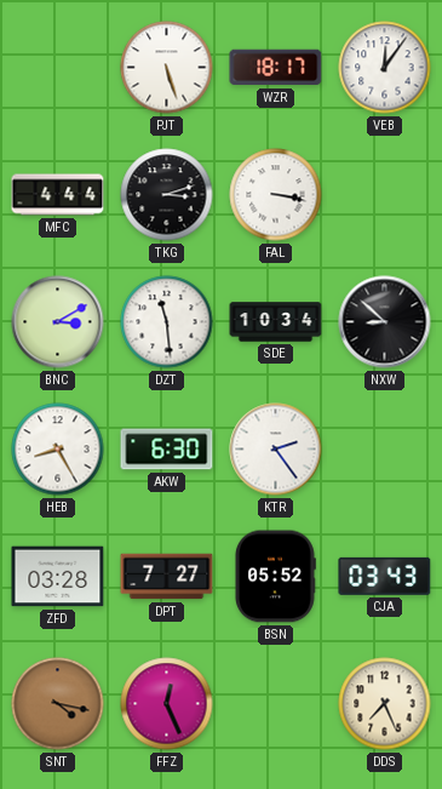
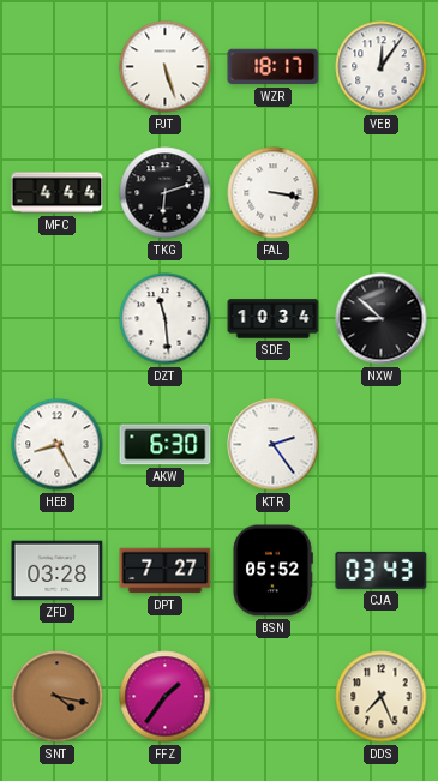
TKG: 3:12 -> 6:12 (166, 193)
BNC: 3:10 -> none (58, 322)
FFZ: 12:26 -> 1:36 (166, 697)
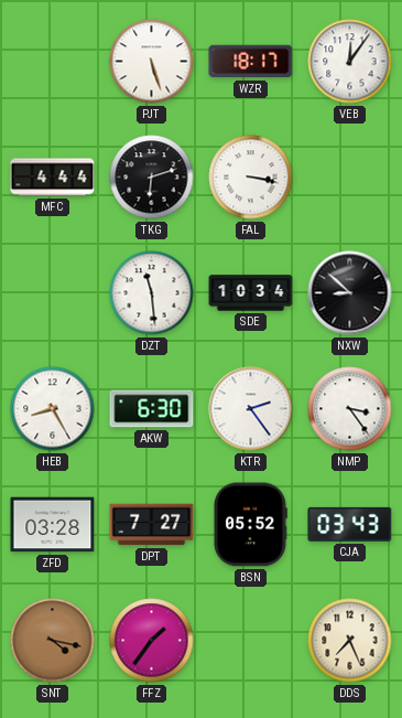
NMP: none -> 3:24 (350, 409)
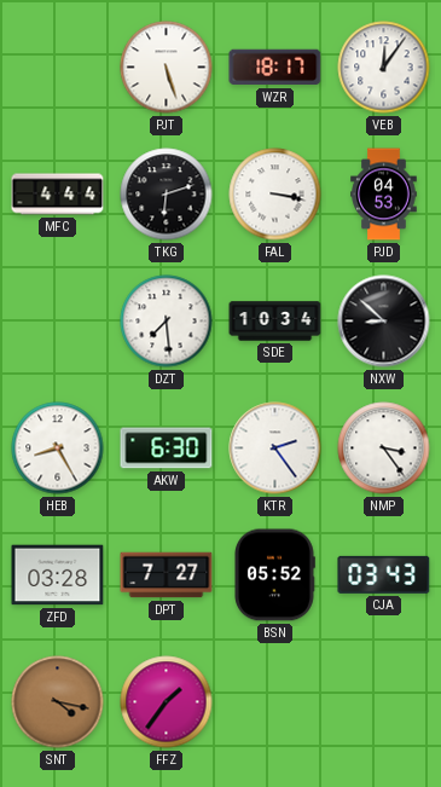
PJD: none -> 04:53 (384, 195)
DZT: 11:29 -> 7:29 (167, 322)
DDS: 7:26 -> none (350, 641)
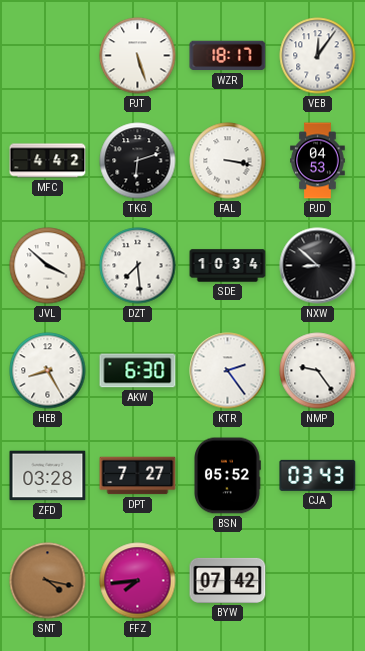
MFC: 4:44 -> 4:42 (48, 161)
JVL: none -> 3:52 (48, 266)
NMP: 3:24 -> 9:24 (318, 371)
FFZ: 1:36 -> 7:44 (138, 581)
BYW: none -> 07:42 (228, 580)
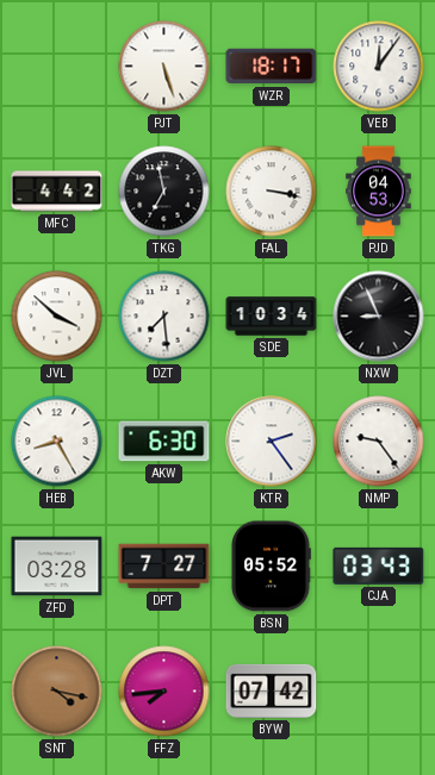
TKG: 6:12 -> 6:58 (164, 192)
NXW: 8:52 -> 8:56 (379, 317)
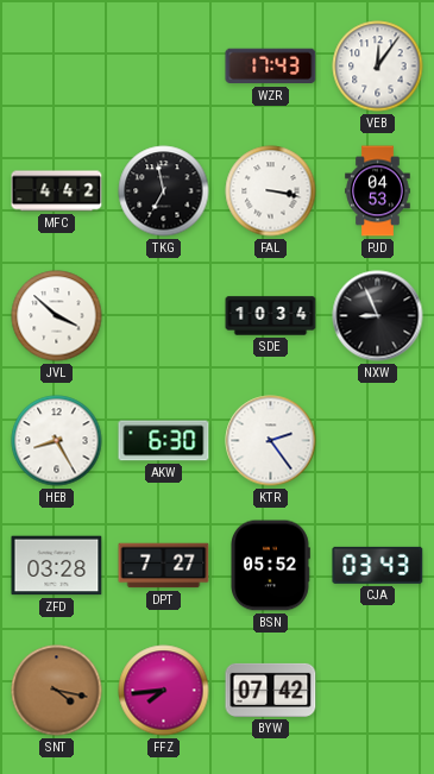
PJT: 5:27 -> none (164, 67)
WZR: 18:17 -> 17:43 (271, 67)
DZT: 7:29 -> none (164, 317)
NMP: 9:24 -> none (379, 442)
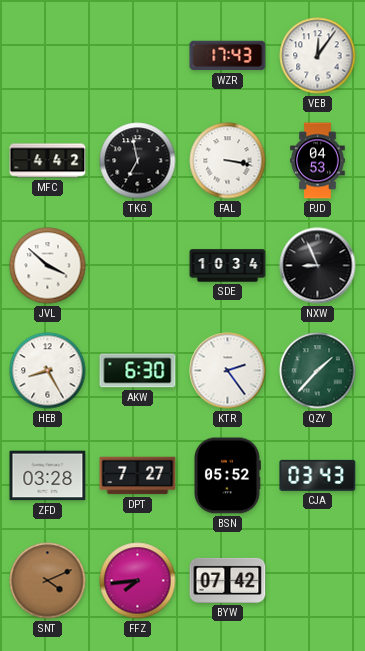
QZY: none -> 1:37 (318, 371)
SNT: 4:17 -> 4:11 (48, 581)
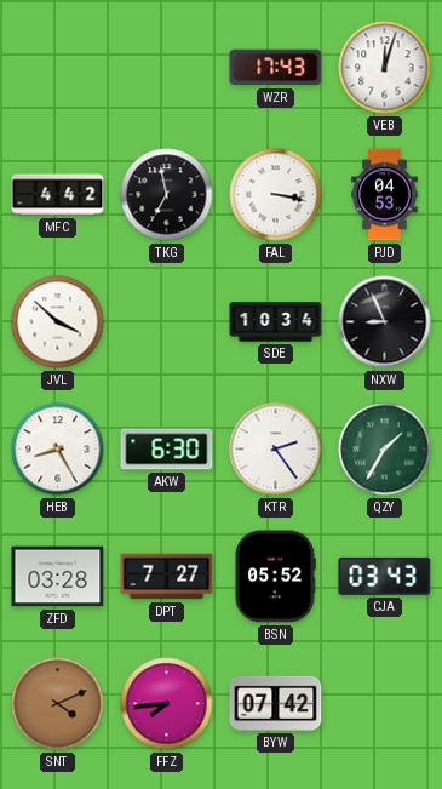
VEB: 12:06 -> 12:03 (385, 68)
QZY: 1:37 -> 1:35 (385, 450)
